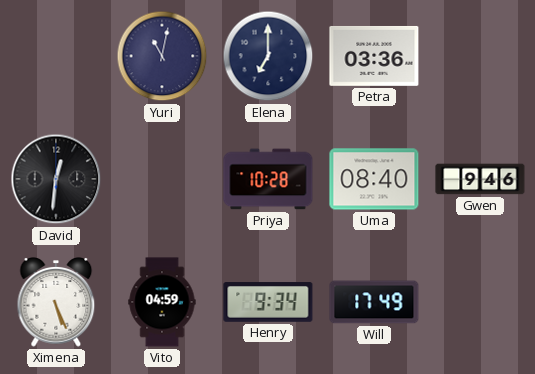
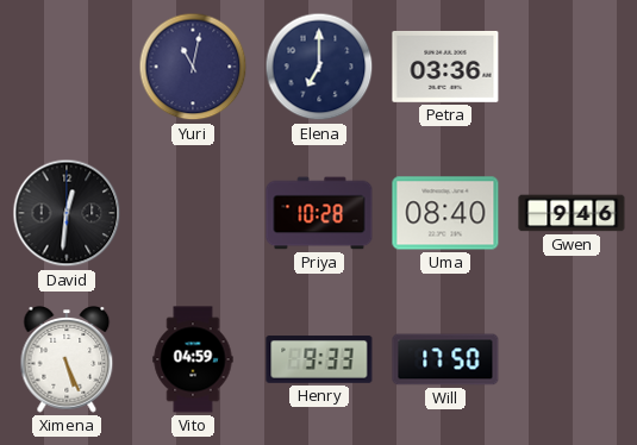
Henry: 9:34 -> 9:33 (319, 359)
Will: 17:49 -> 17:50 (445, 359)
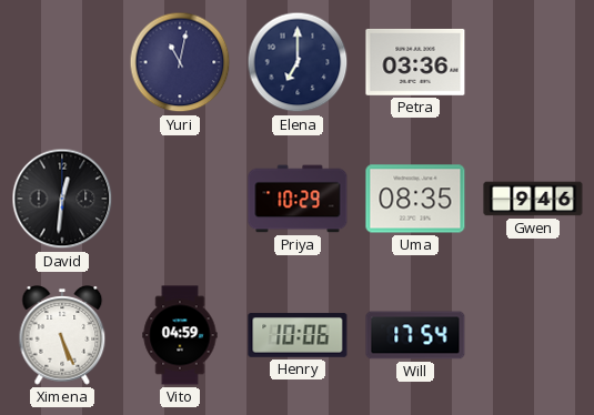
Priya: 10:28 -> 10:29 (298, 199)
Uma: 08:40 -> 08:35 (415, 199)
Henry: 9:33 -> 10:06 (298, 335)
Will: 17:50 -> 17:54 (415, 335)
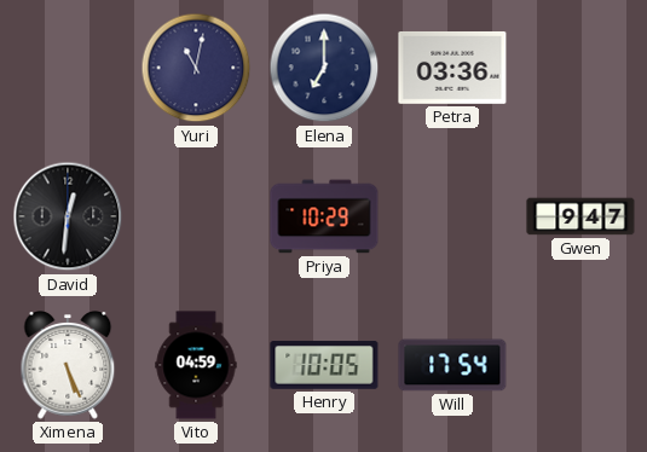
Uma: 08:35 -> none (415, 199)
Gwen: 9:46 -> 9:47 (580, 216)
Henry: 10:06 -> 10:05 (324, 365)
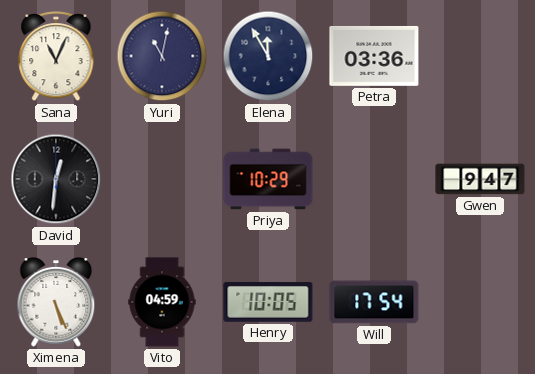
Sana: none -> 11:04 (56, 57)
Elena: 7:00 -> 11:55 (268, 56)
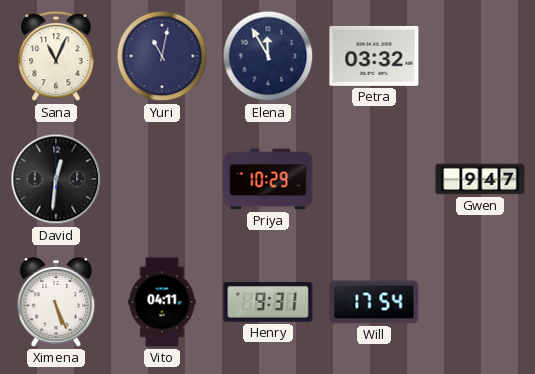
Petra: 03:36 -> 03:32 (374, 56)
Vito: 04:59 -> 04:11 (162, 302)
Henry: 10:05 -> 9:31 (268, 302)
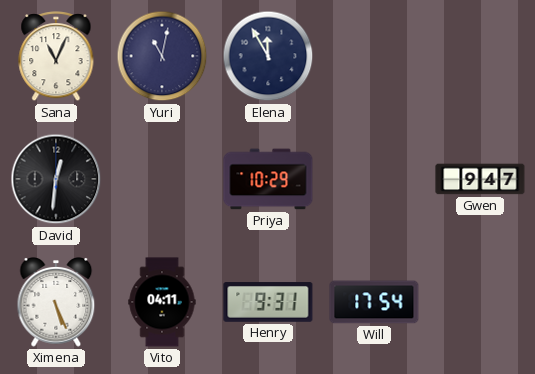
Petra: 03:32 -> none (374, 56)
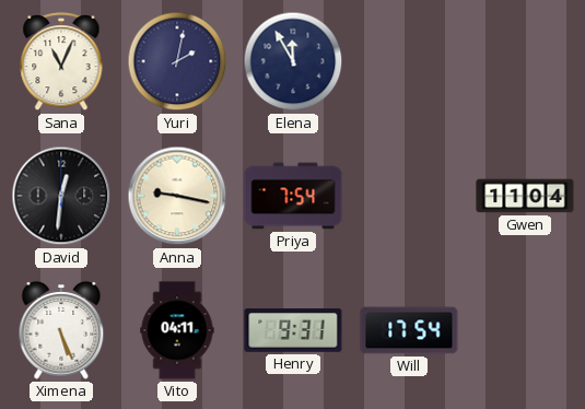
Yuri: 11:02 -> 2:02 (177, 61)
Anna: none -> 9:17 (177, 196)
Priya: 10:29 -> 7:54 (293, 196)
Gwen: 9:47 -> 11:04 (525, 196)
